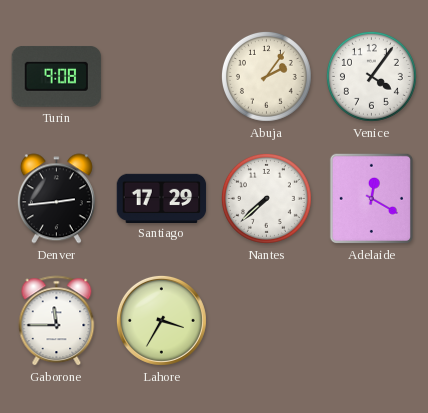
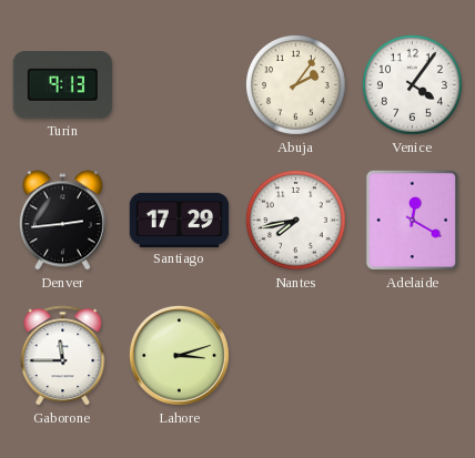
Turin: 9:08 -> 9:13 (63, 85)
Nantes: 7:38 -> 7:43 (295, 220)
Lahore: 3:35 -> 3:12 (179, 355)
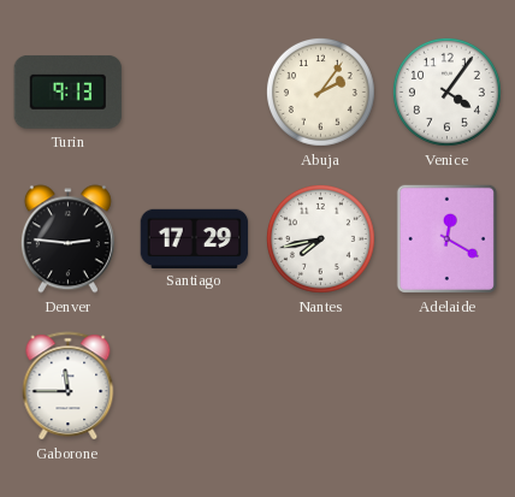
Denver: 2:44 -> 2:46 (67, 239)
Lahore: 3:12 -> none (179, 355)
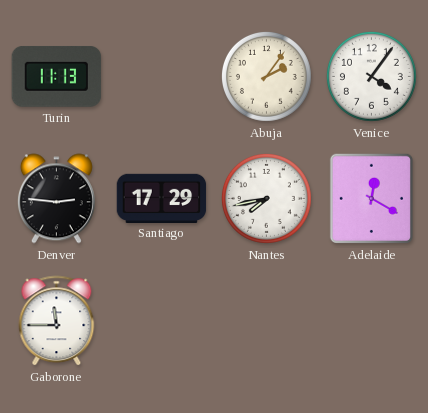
Turin: 9:13 -> 11:13 (57, 77)
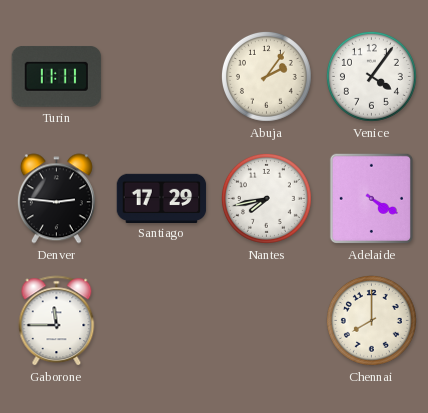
Turin: 11:13 -> 11:11 (57, 77)
Adelaide: 12:20 -> 4:20 (371, 198)
Chennai: none -> 8:00 (371, 320)
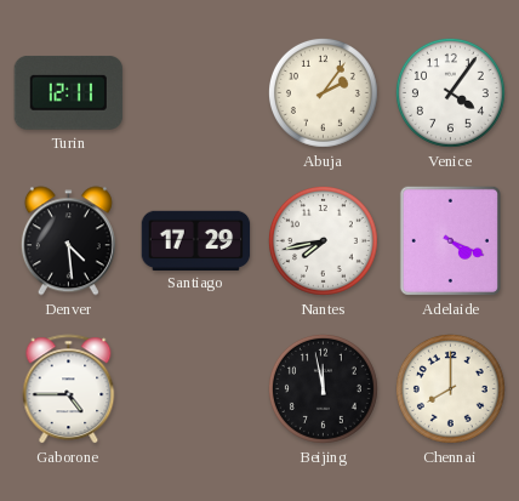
Turin: 11:11 -> 12:11 (69, 93)
Denver: 2:46 -> 4:29 (68, 241)
Adelaide: 4:20 -> 4:19 (450, 240)
Gaborone: 11:45 -> 4:45 (69, 389)
Beijing: none -> 11:58 (323, 388)
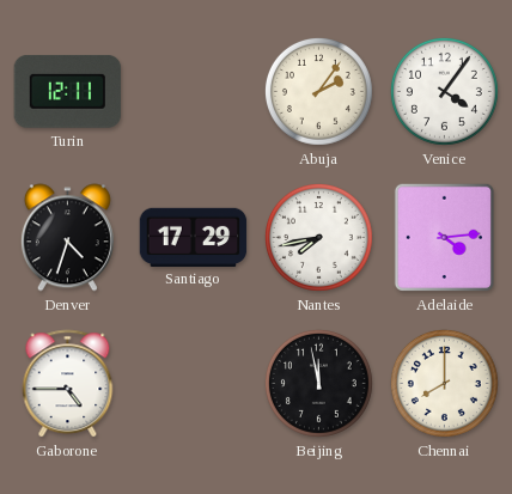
Denver: 4:29 -> 4:33 (67, 238)
Adelaide: 4:19 -> 4:14 (444, 237)
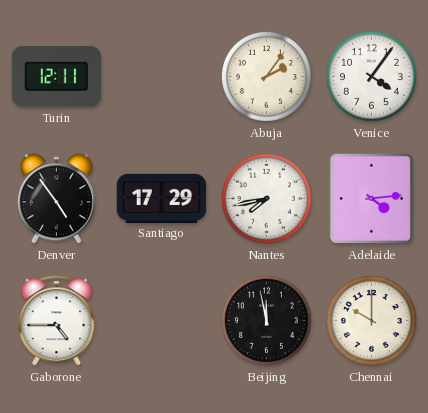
Denver: 4:33 -> 4:54 (56, 199)
Chennai: 8:00 -> 10:00 (371, 320)
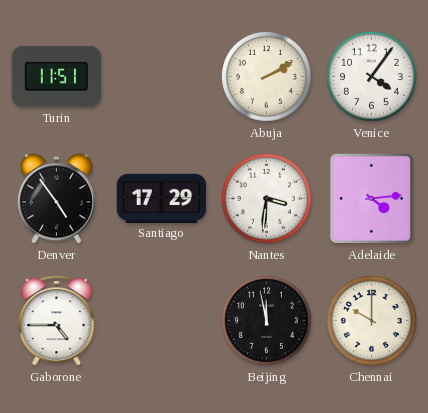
Turin: 12:11 -> 11:51 (57, 77)
Abuja: 2:06 -> 2:10 (266, 76)
Nantes: 7:43 -> 3:31 (266, 198)
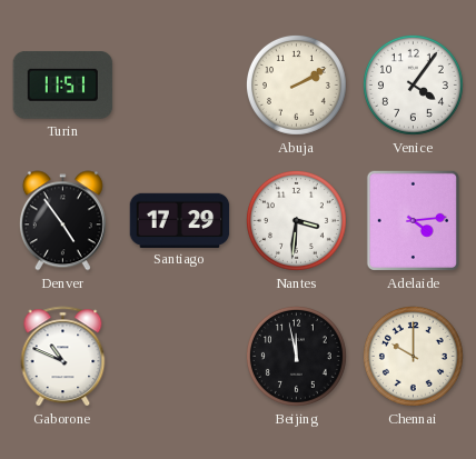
Gaborone: 4:45 -> 10:49 (63, 357)
